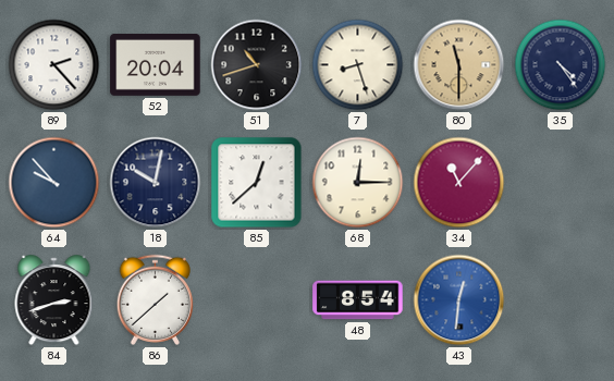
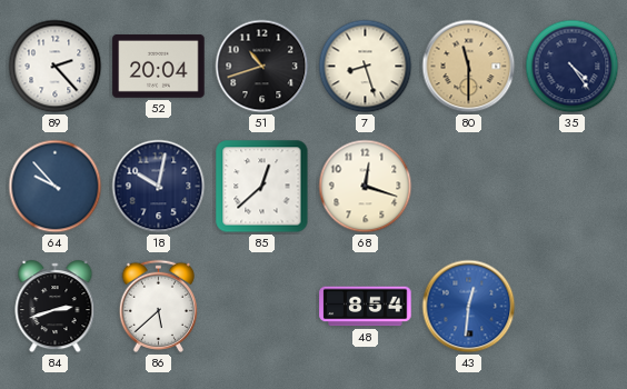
68: 12:15 -> 12:18 (366, 187)
34: 11:07 -> none (459, 183)
86: 1:38 -> 5:38 (158, 306)
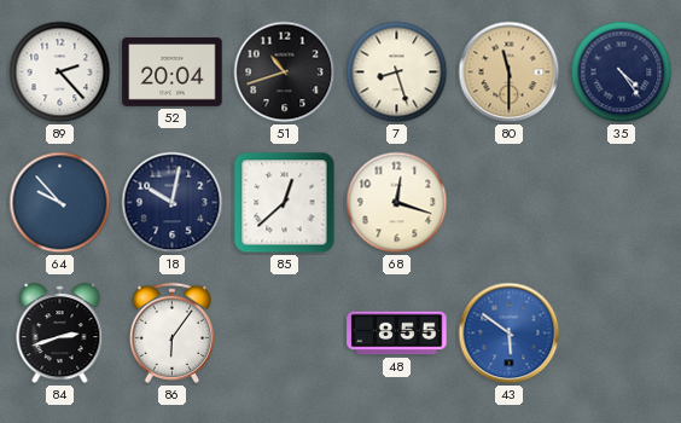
86: 5:38 -> 6:06 (171, 332)
48: 8:54 -> 8:55 (397, 334)
43: 12:31 -> 5:51 (510, 334)
